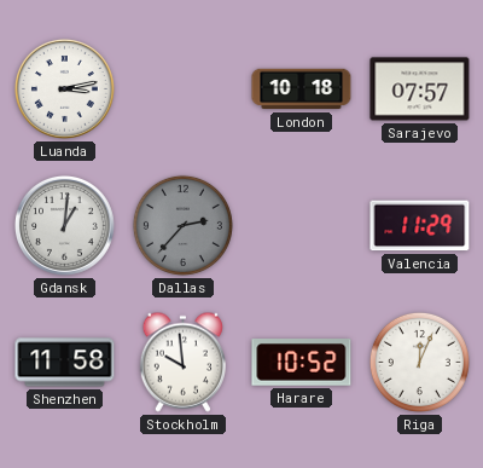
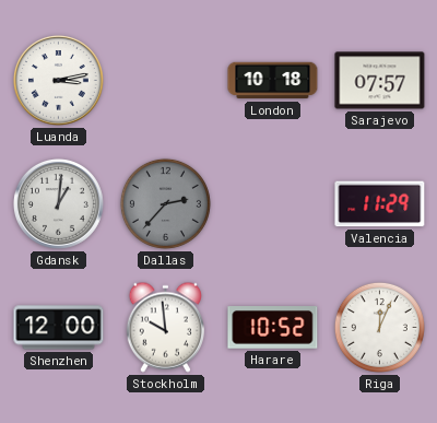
Shenzhen: 11:58 -> 12:00 (59, 328)
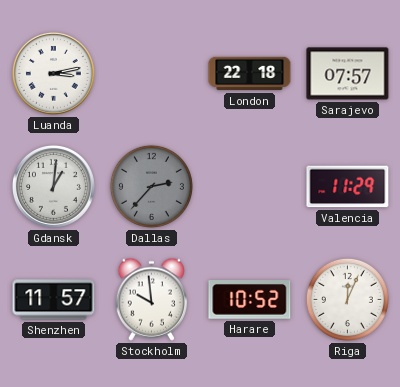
London: 10:18 -> 22:18 (250, 74)
Shenzhen: 12:00 -> 11:57 (54, 300)
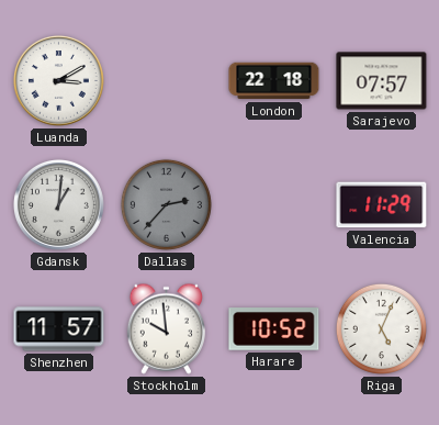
Luanda: 3:13 -> 3:10 (58, 80)
Riga: 12:04 -> 5:04 (381, 328)
